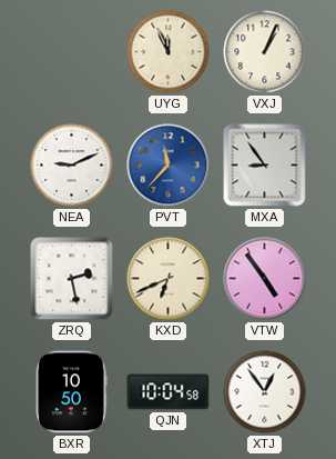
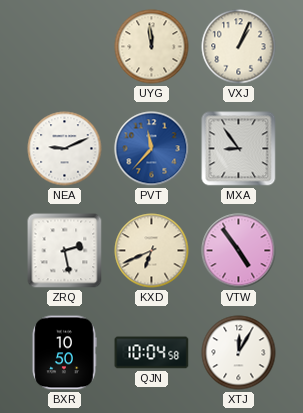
UYG: 11:56 -> 11:59 (152, 47)
XTJ: 12:54 -> 12:05 (239, 353)
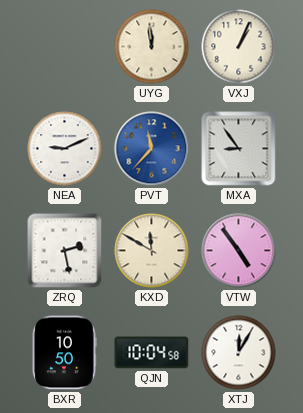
KXD: 6:41 -> 11:50 (152, 251)
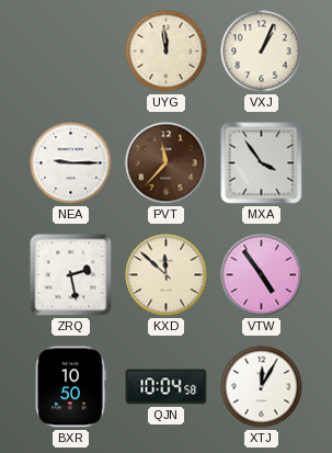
NEA: 9:11 -> 9:15 (71, 163)
PVT dial: blue -> brown (167, 163)
MXA: 8:54 -> 3:54 (262, 163)
KXD: 11:50 -> 11:52 (167, 275)
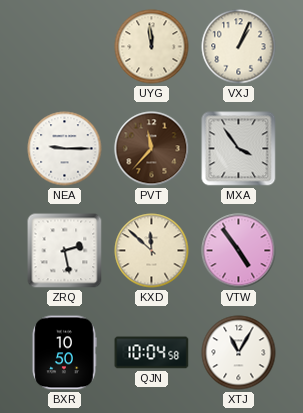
XTJ: 12:05 -> 11:05 (239, 353)
